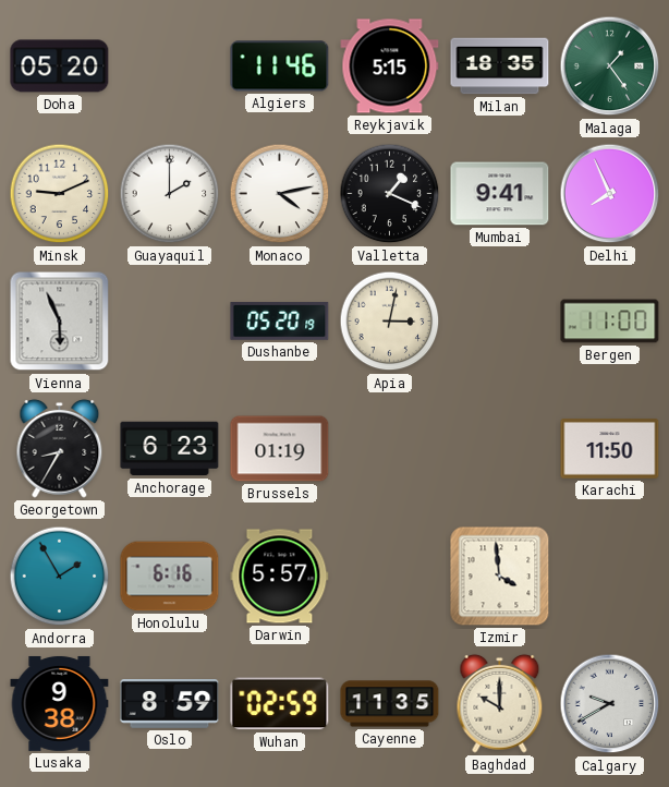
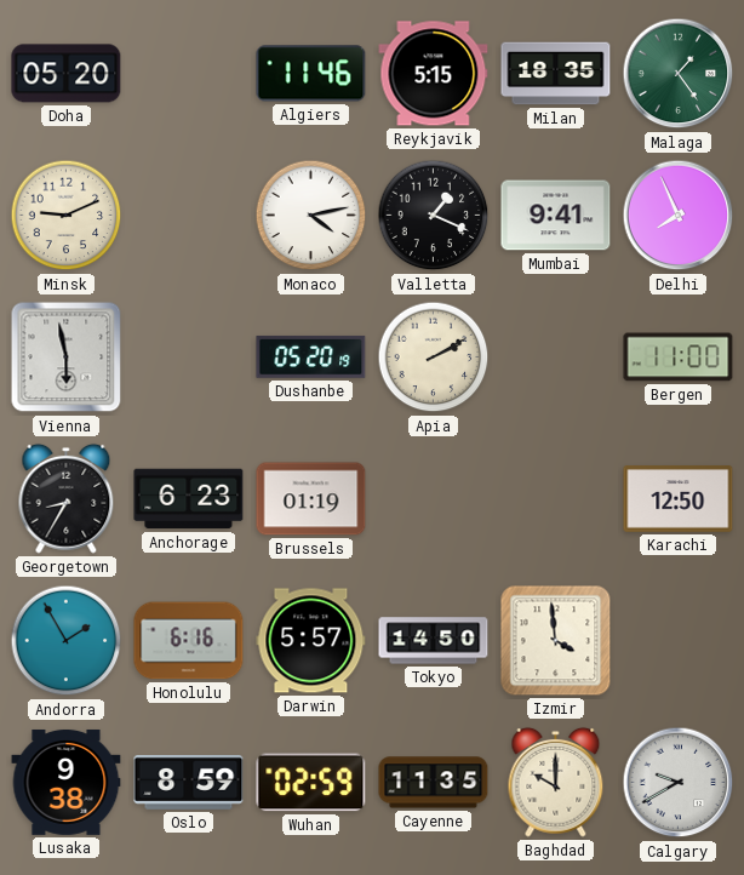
Guayaquil: 2:00 -> none (170, 194)
Vienna: 5:56 -> 5:58 (67, 358)
Apia: 3:02 -> 2:10 (434, 358)
Karachi: 11:50 -> 12:50 (679, 499)
Tokyo: none -> 14:50 (434, 641)
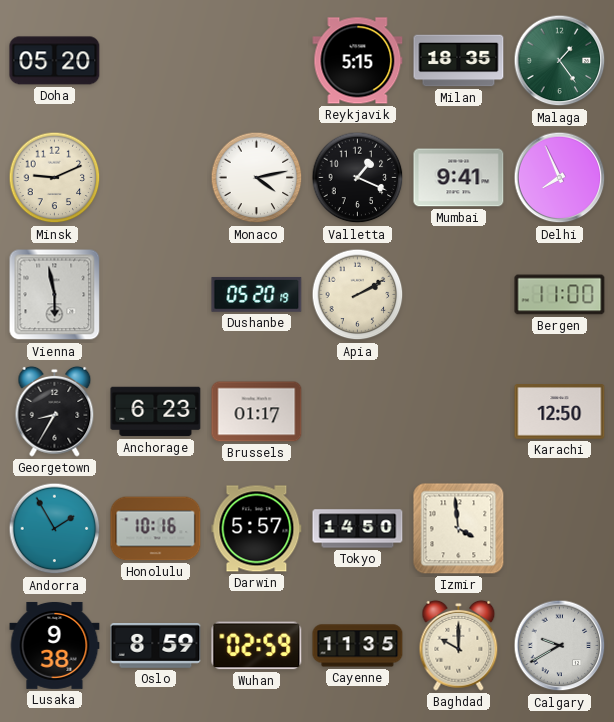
Algiers: 11:46 -> none (311, 74)
Brussels: 01:19 -> 01:17 (257, 412)
Honolulu: 6:16 -> 10:16 (156, 529)
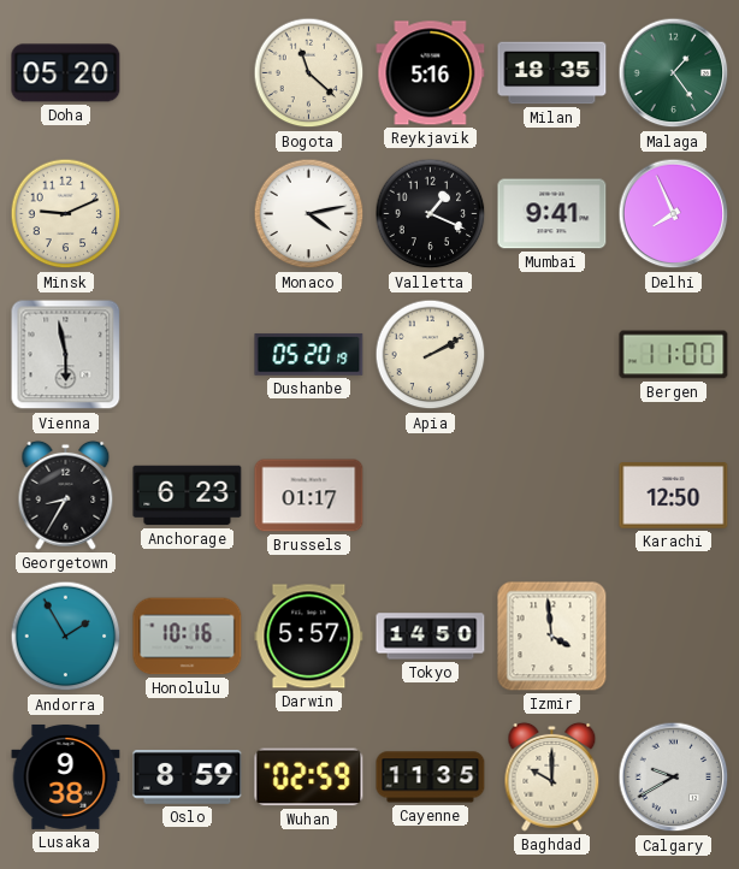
Bogota: none -> 11:22 (309, 73)
Reykjavik: 5:15 -> 5:16 (431, 73)
